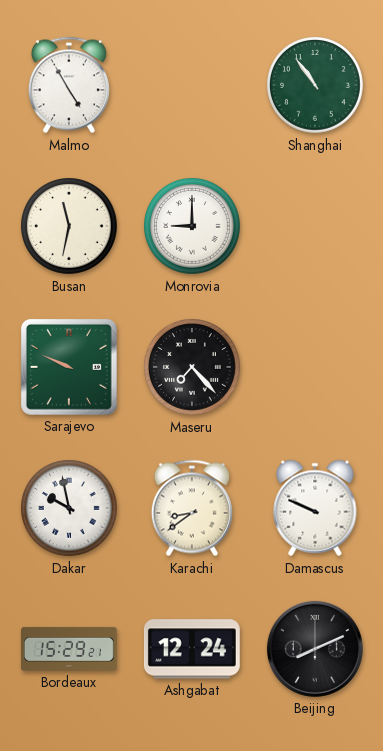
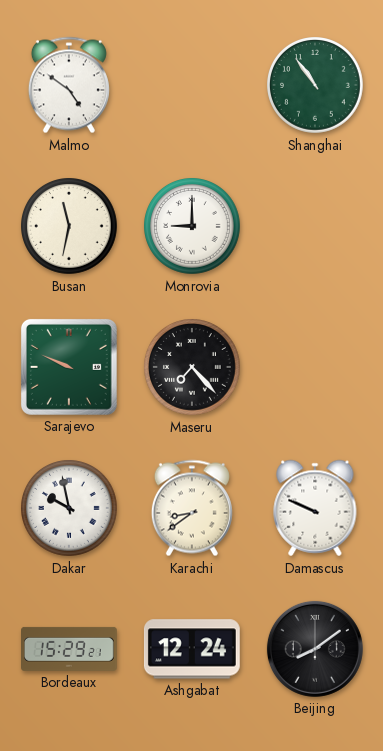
Malmo: 4:55 -> 4:51 (69, 85)
Beijing: 8:11 -> 8:09 (315, 649)
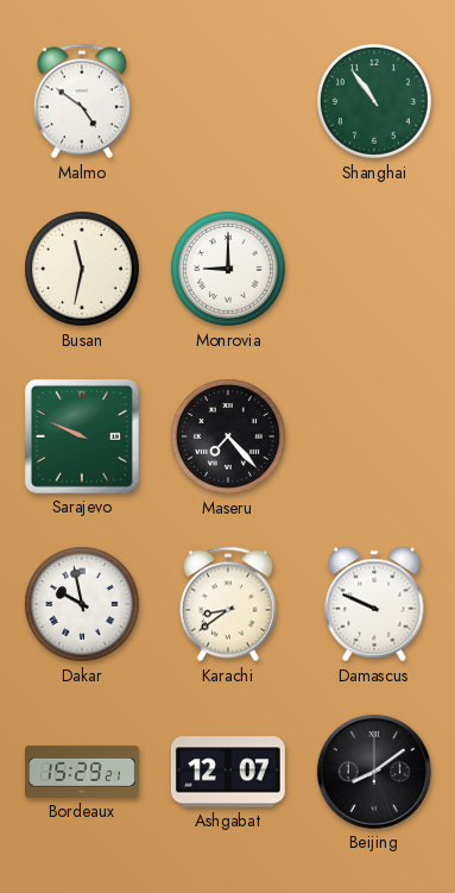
Ashgabat: 12:24 -> 12:07 (228, 772)
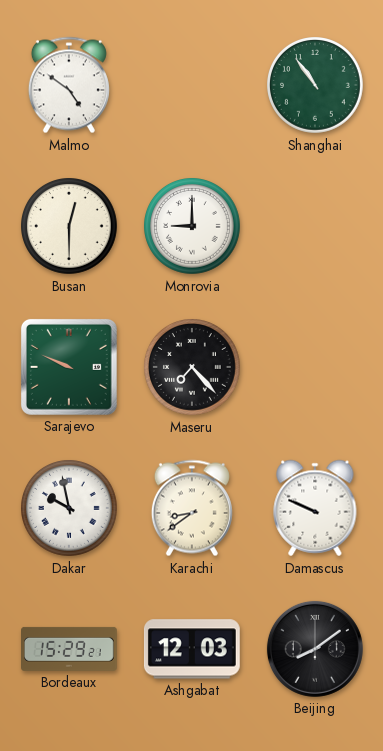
Busan: 11:32 -> 12:30 (70, 227)
Ashgabat: 12:07 -> 12:03 (192, 649)
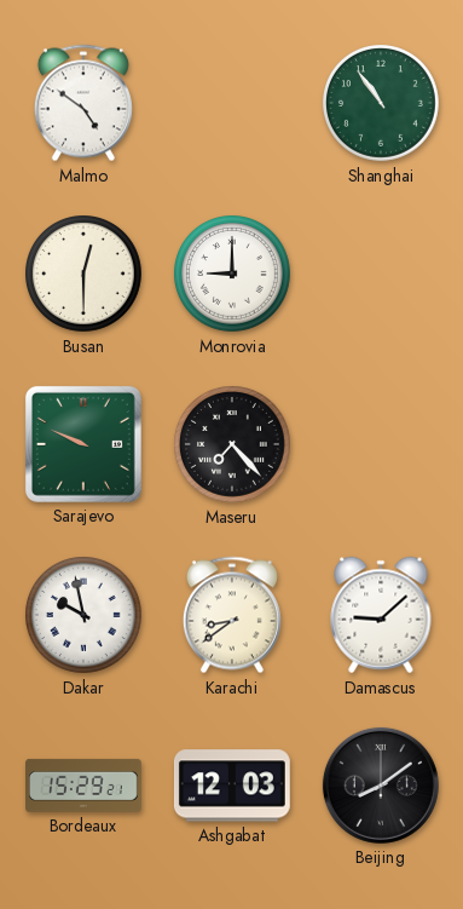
Damascus: 9:49 -> 9:08 (381, 615)
